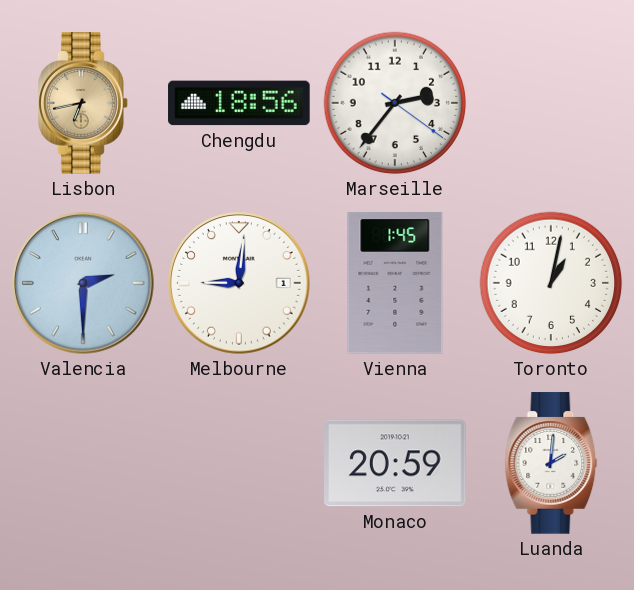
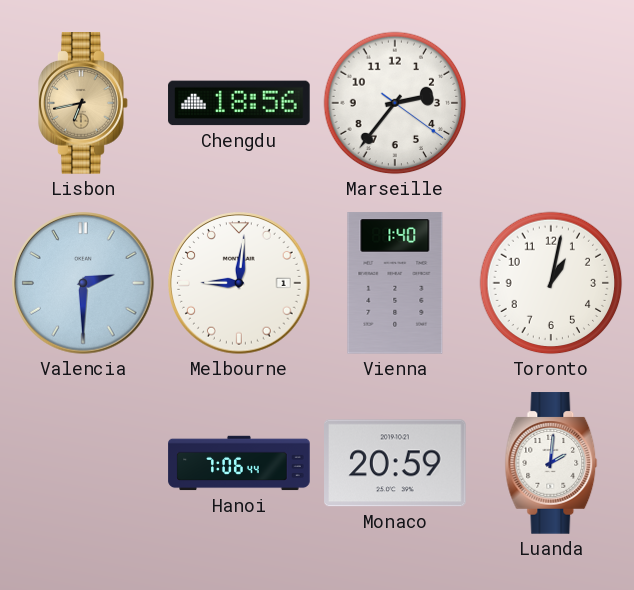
Vienna: 1:45 -> 1:40 (395, 283)
Hanoi: none -> 7:06 (239, 463)
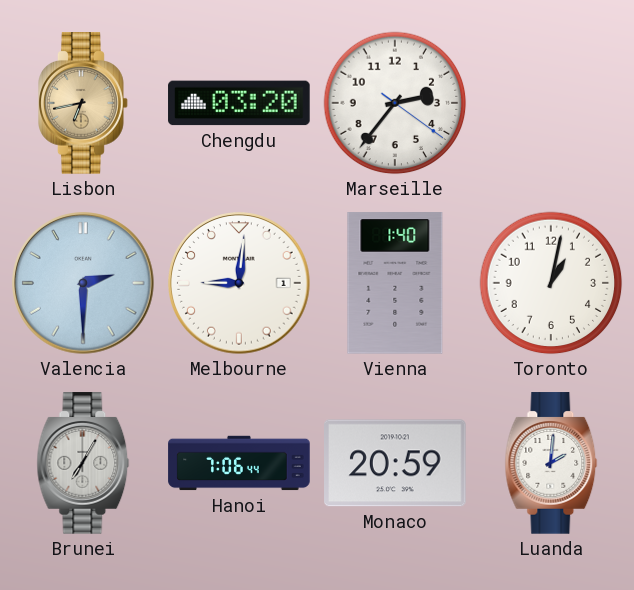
Chengdu: 18:56 -> 03:20 (239, 103)
Brunei: none -> 7:05 (83, 463)
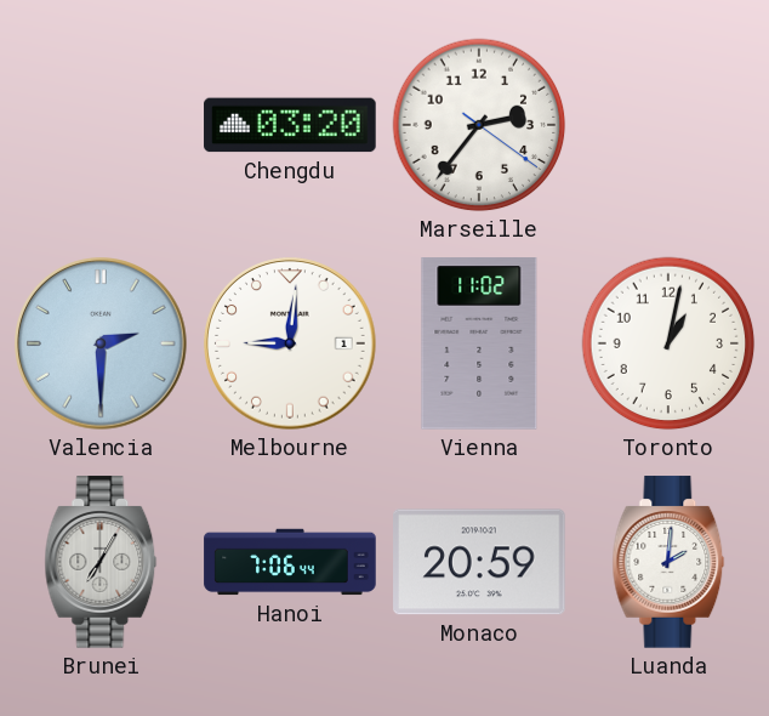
Lisbon: 6:43 -> none (83, 103)
Vienna: 1:40 -> 11:02 (479, 343)
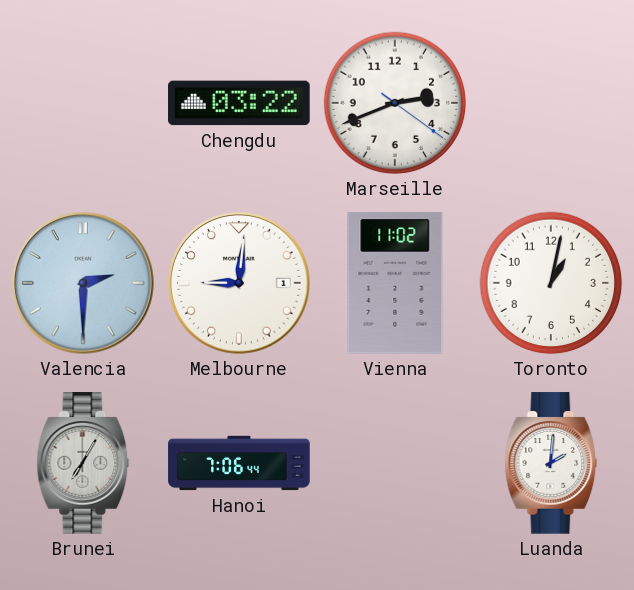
Chengdu: 03:20 -> 03:22 (239, 103)
Marseille: 2:36 -> 2:41 (395, 103)
Monaco: 20:59 -> none (479, 562)
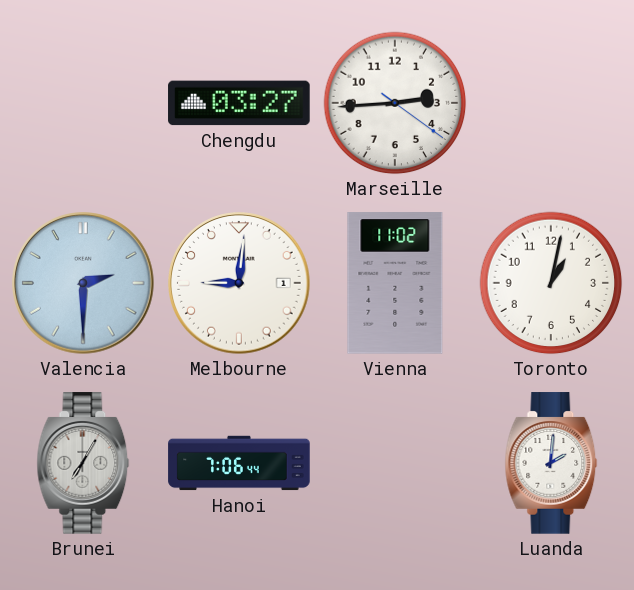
Chengdu: 03:22 -> 03:27 (239, 103)
Marseille: 2:41 -> 2:44 (395, 103)
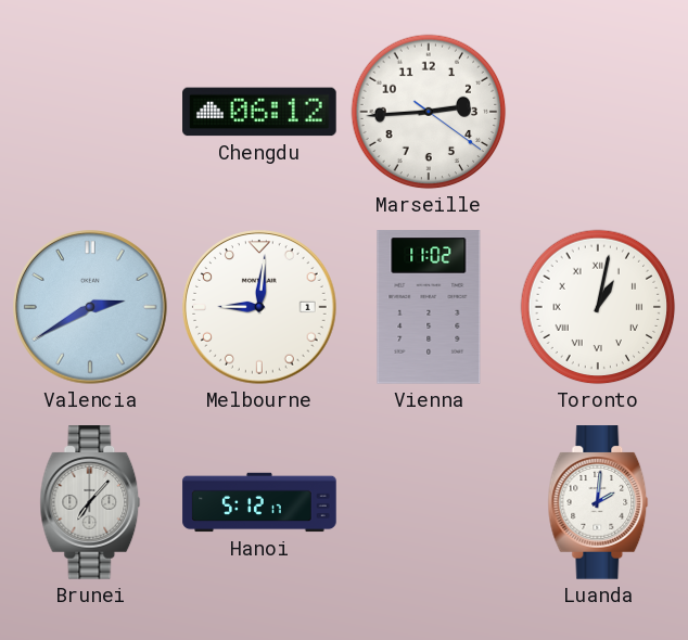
Chengdu: 03:27 -> 06:12 (259, 112)
Valencia: 2:30 -> 2:40 (90, 307)
Toronto numerals: Arabic -> Roman (598, 307)
Brunei: 7:05 -> 7:07 (90, 502)
Hanoi: 7:06 -> 5:12 (259, 502)
